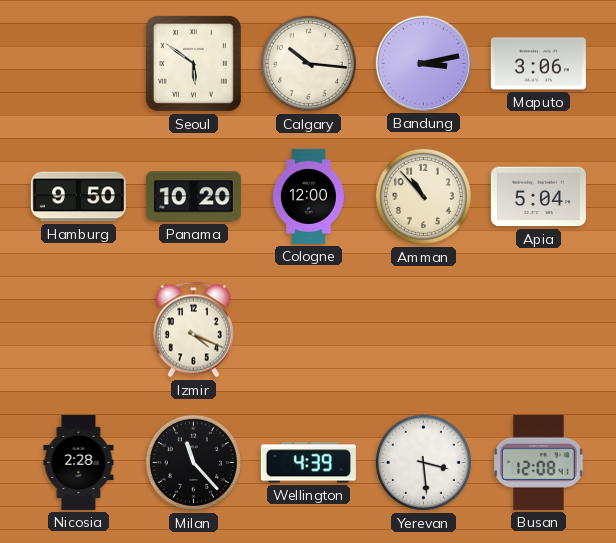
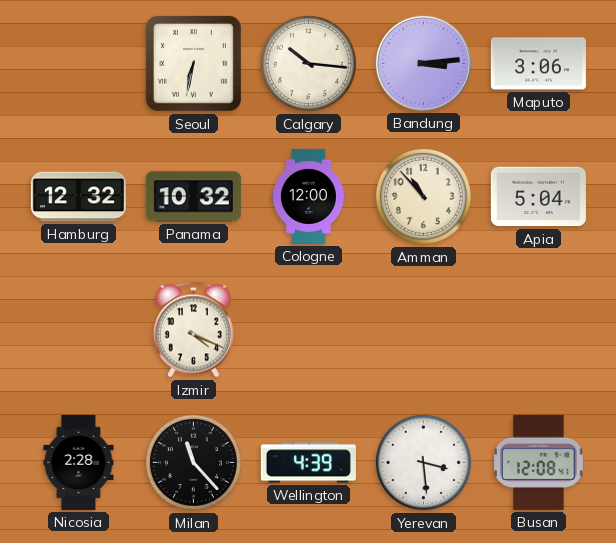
Seoul: 5:51 -> 6:32 (193, 63)
Bandung: 3:13 -> 3:14 (423, 63)
Hamburg: 9:50 -> 12:32 (78, 197)
Panama: 10:20 -> 10:32 (193, 197)
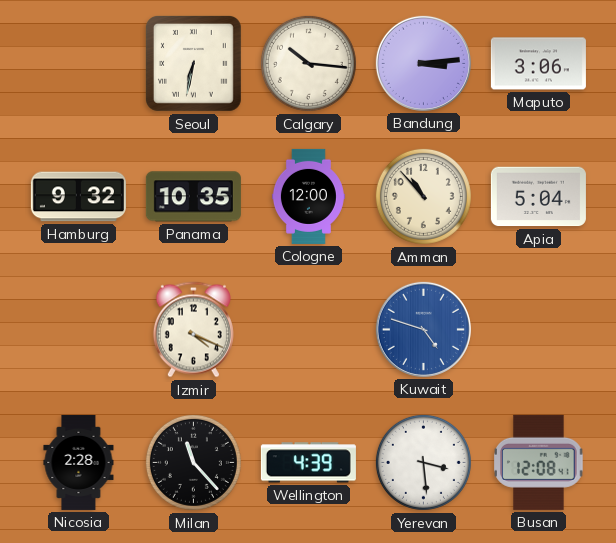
Hamburg: 12:32 -> 9:32 (78, 197)
Panama: 10:32 -> 10:35 (193, 197)
Kuwait: none -> 4:48 (423, 329)
